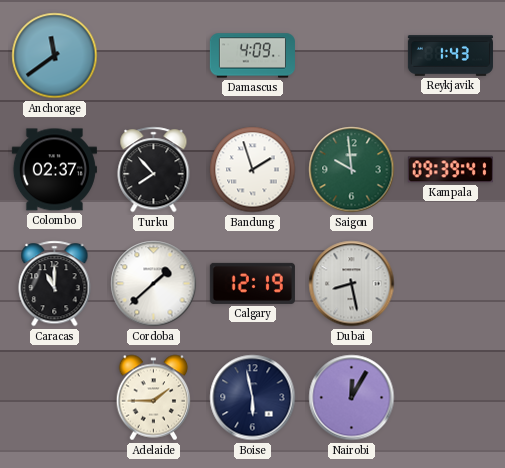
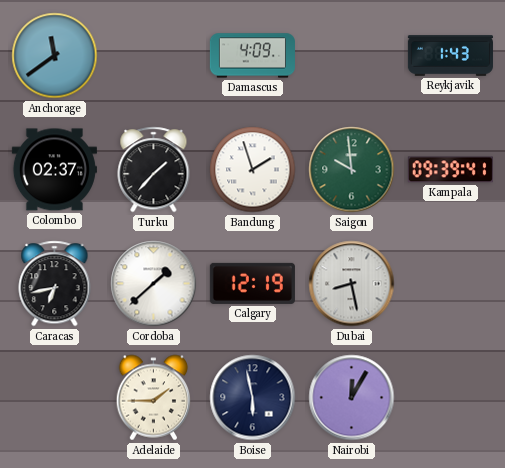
Turku: 7:53 -> 1:37 (154, 170)
Caracas: 11:00 -> 6:43 (55, 284)
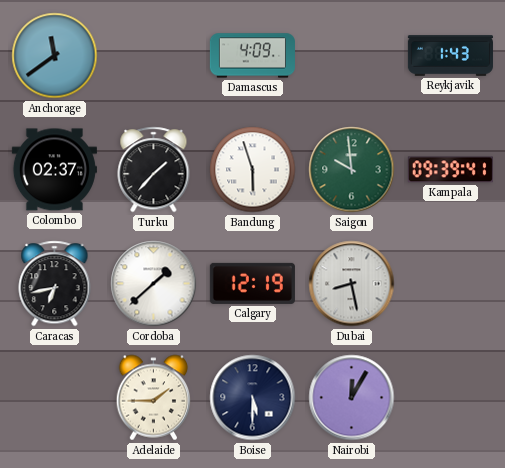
Bandung: 1:57 -> 5:57 (253, 170)
Boise: 5:58 -> 5:30 (253, 398)
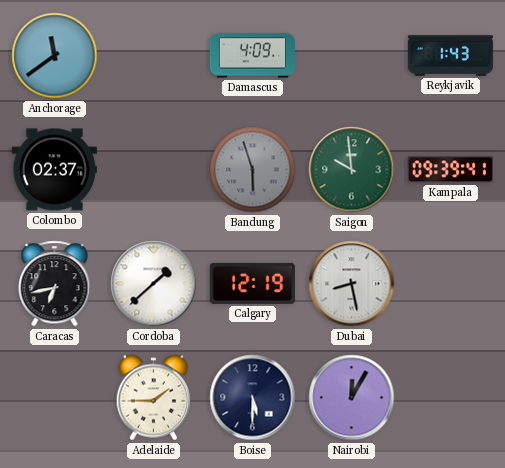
Turku: 1:37 -> none (154, 170)
Bandung dial: white -> grey (253, 170)
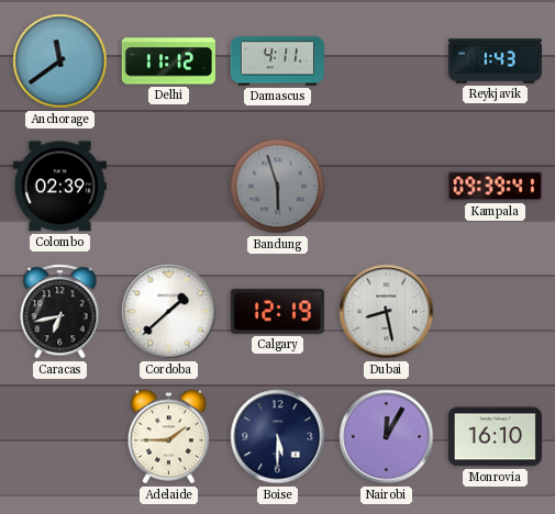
Delhi: none -> 11:12 (168, 62)
Damascus: 4:09 -> 4:11 (277, 62)
Colombo: 02:37 -> 02:39 (59, 187)
Saigon: 9:59 -> none (352, 170)
Monrovia: none -> 16:10 (495, 437)
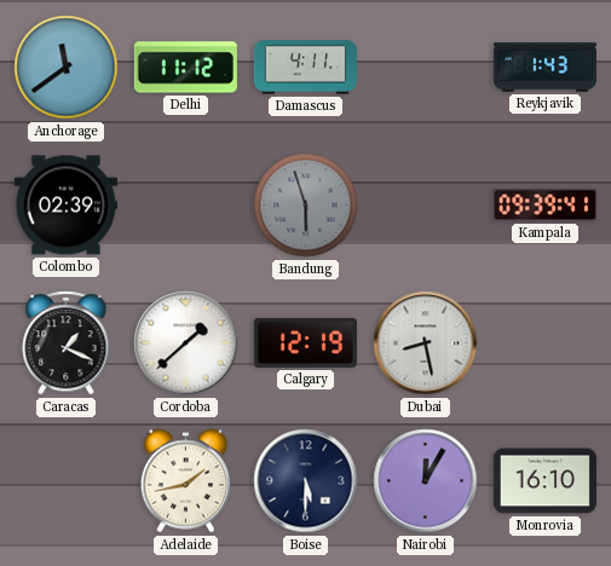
Caracas: 6:43 -> 1:19 (67, 343)
Adelaide: 1:45 -> 1:43 (186, 481)
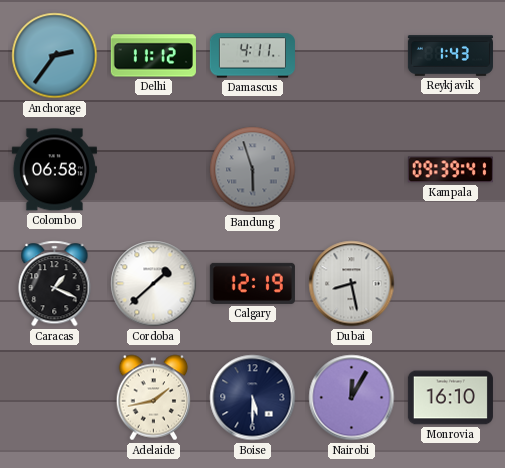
Anchorage: 11:39 -> 2:36 (55, 56)
Colombo: 02:39 -> 06:58 (54, 170)
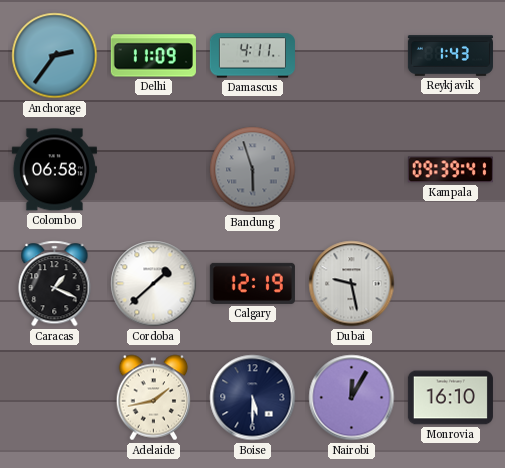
Delhi: 11:12 -> 11:09 (153, 56)
Dubai: 8:28 -> 9:28 (352, 284)
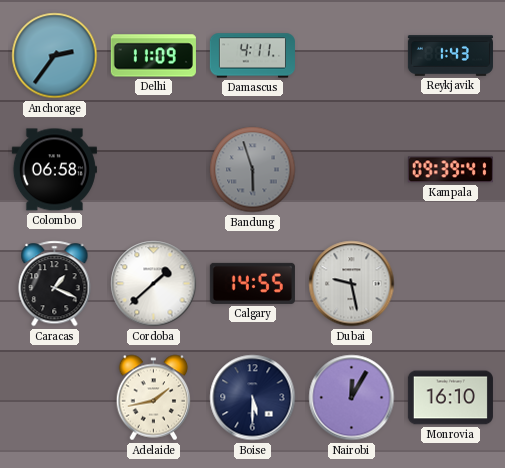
Calgary: 12:19 -> 14:55 (252, 283)
